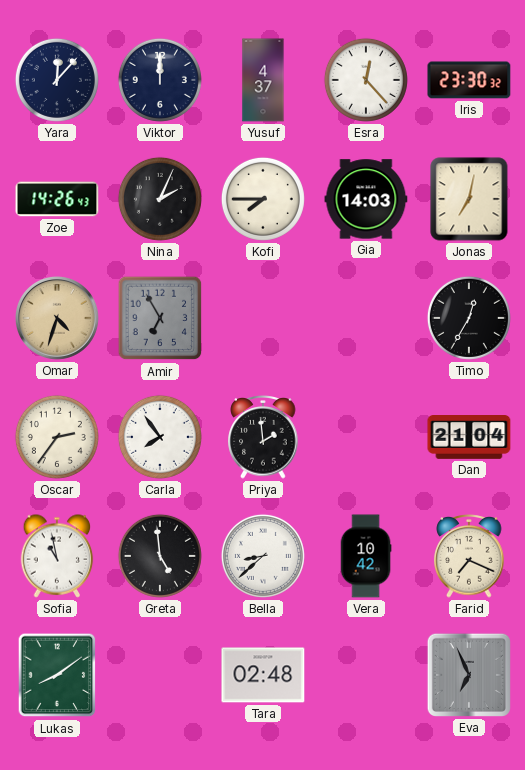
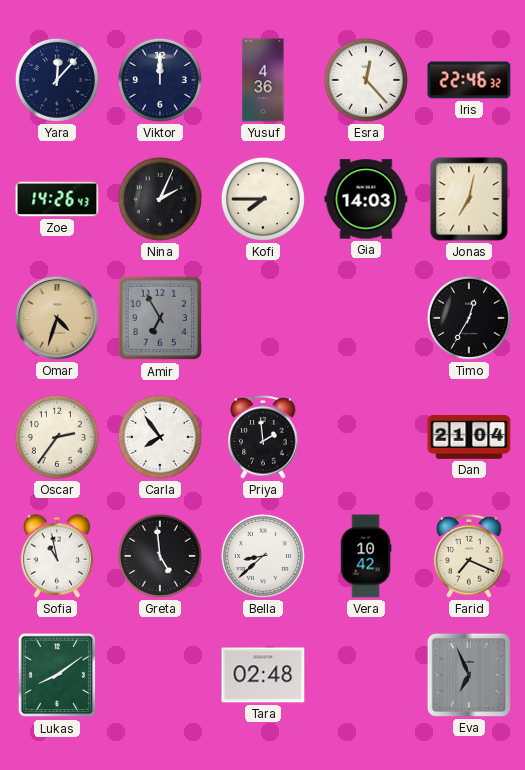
Yusuf: 4:37 -> 4:36 (263, 80)
Iris: 23:30 -> 22:46 (469, 80)
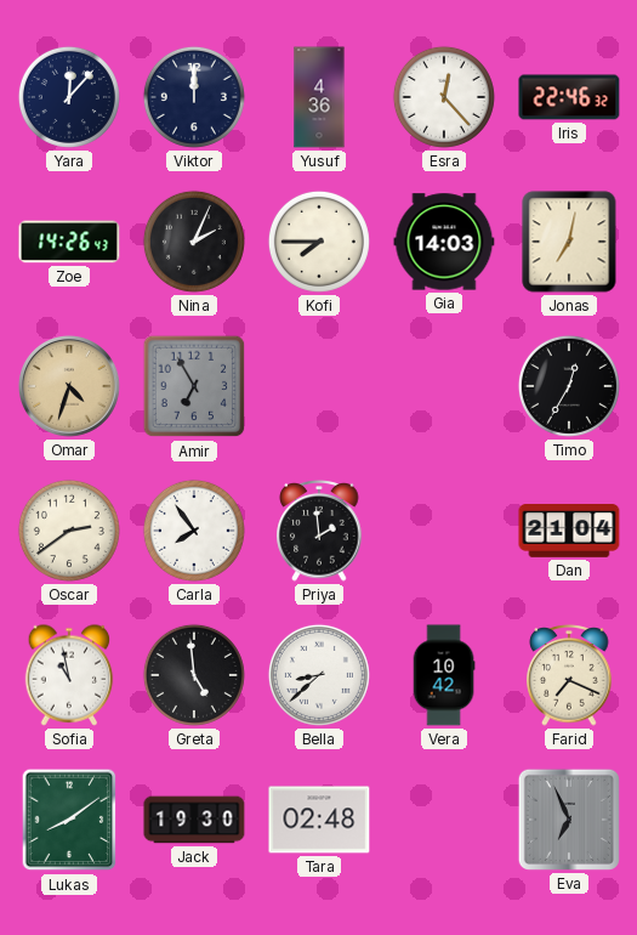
Oscar: 2:36 -> 2:39 (69, 531)
Jack: none -> 19:30 (194, 820)
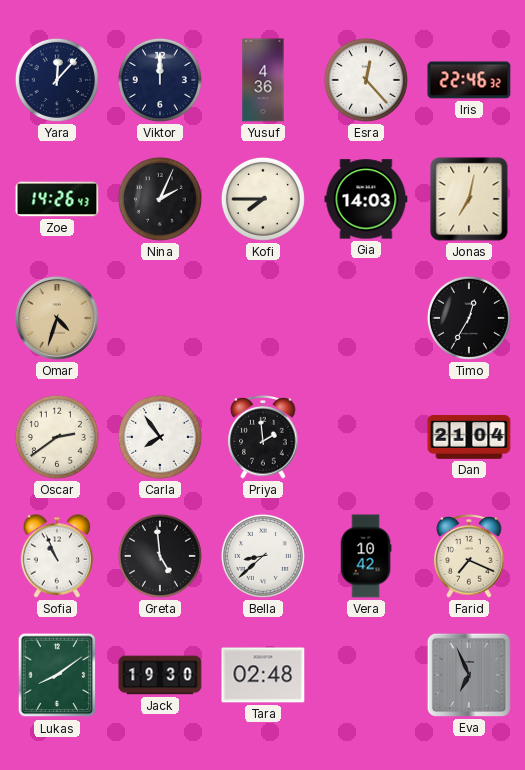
Amir: 6:55 -> none (194, 386)
Sofia: 10:58 -> 10:56 (57, 556)
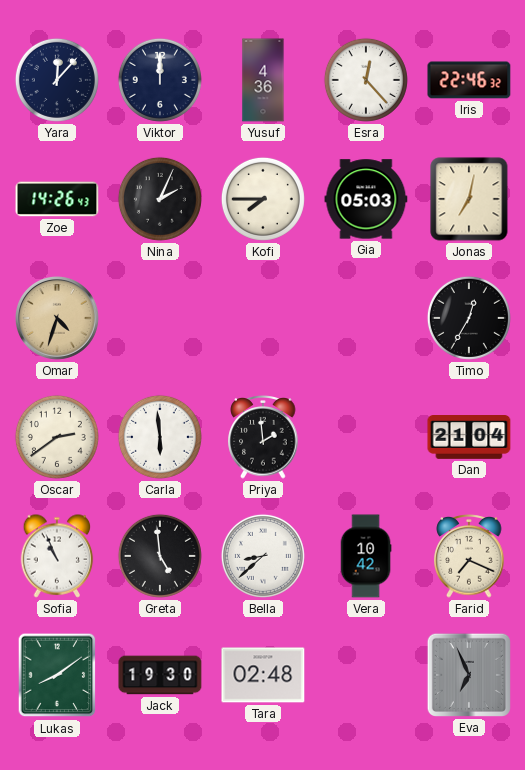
Gia: 14:03 -> 05:03 (366, 199)
Carla: 7:54 -> 5:59 (160, 437)
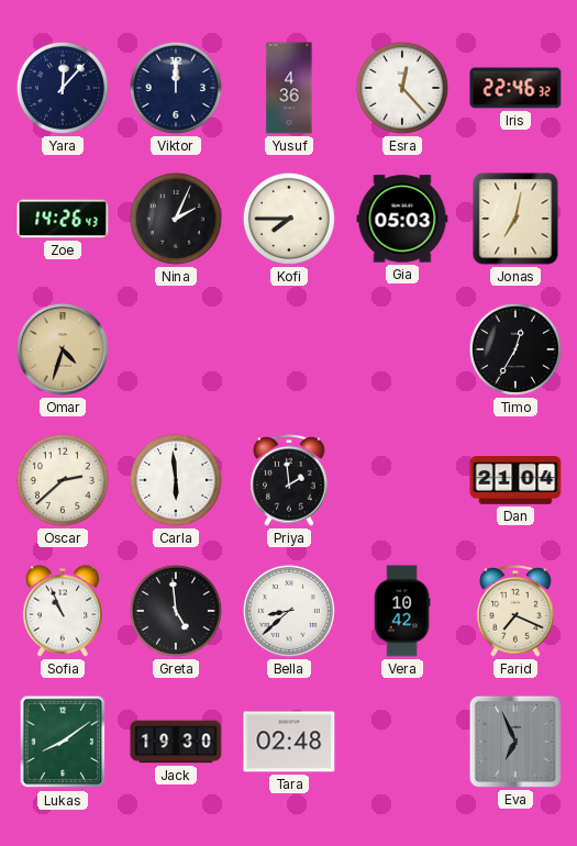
Oscar: 2:39 -> 2:38 (63, 480)
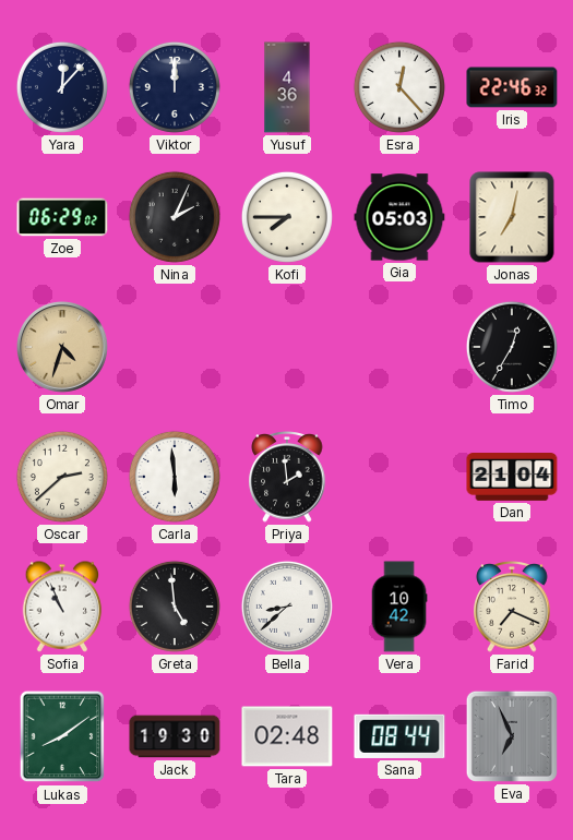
Zoe: 14:26 -> 06:29 (62, 217)
Sana: none -> 08:44 (399, 736)
